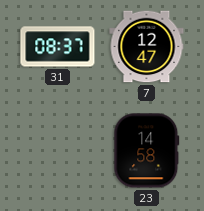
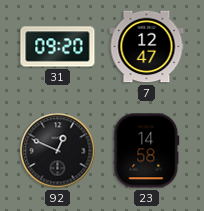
31: 08:37 -> 09:20 (58, 47)
92: none -> 12:49 (58, 151)
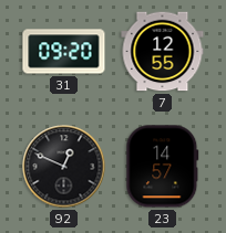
7: 12:47 -> 12:55 (163, 52)
23: 14:58 -> 14:57 (163, 167)
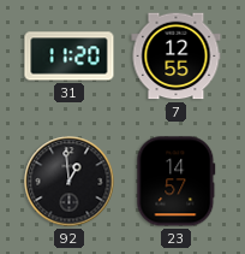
31: 09:20 -> 11:20 (70, 57)
92: 12:49 -> 12:59 (70, 182)
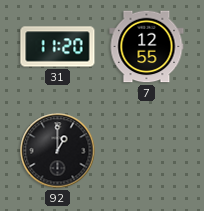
92: 12:59 -> 1:00 (58, 151)
23: 14:57 -> none (177, 182)
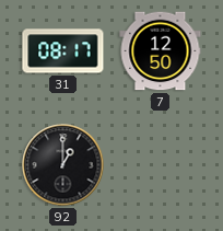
31: 11:20 -> 08:17 (63, 51)
7: 12:55 -> 12:50 (161, 51)
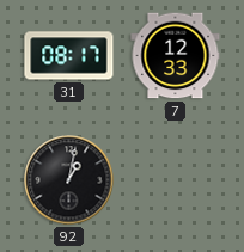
7: 12:50 -> 12:33 (176, 56)
92: 1:00 -> 1:02 (69, 180)
